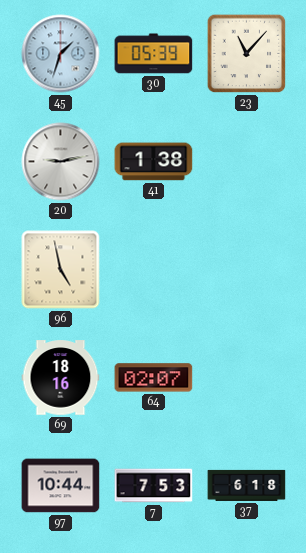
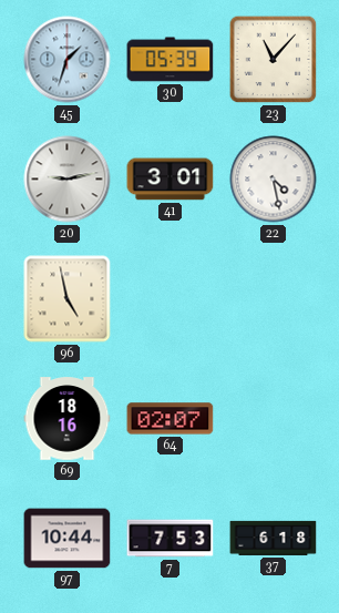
41: 1:38 -> 3:01 (171, 180)
22: none -> 4:28 (274, 180)
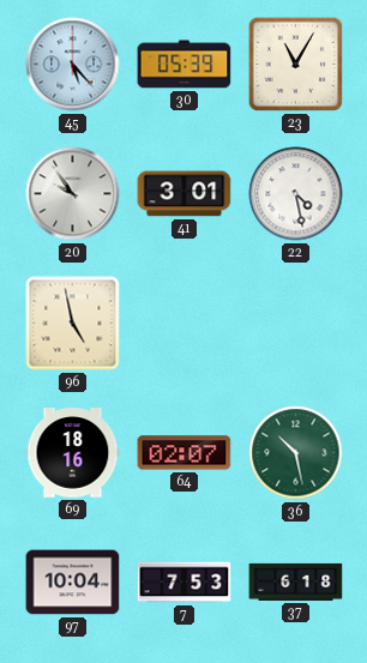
45: 1:33 -> 5:23 (73, 65)
23: 11:07 -> 11:05 (296, 65)
20: 9:13 -> 9:54 (73, 194)
36: none -> 10:28 (296, 453)
97: 10:44 -> 10:04 (73, 583)
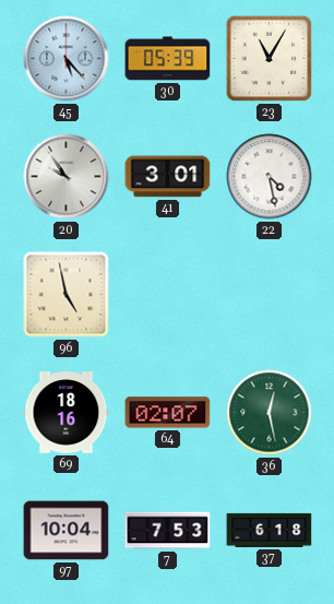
36: 10:28 -> 12:28 (270, 413)
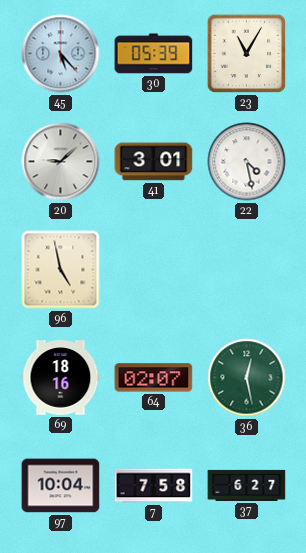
20: 9:54 -> 9:08 (61, 162)
7: 7:53 -> 7:58 (154, 486)
37: 6:18 -> 6:27 (247, 485)
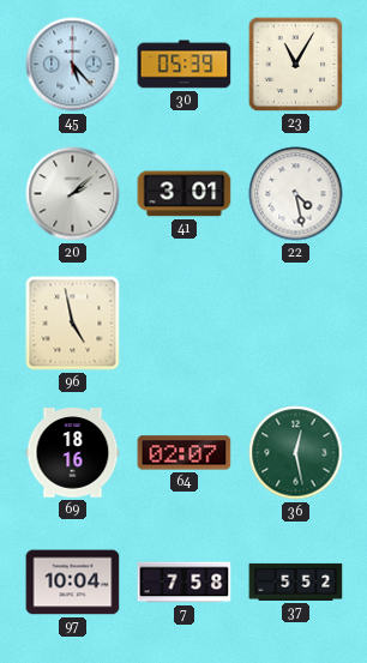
20: 9:08 -> 2:08 (73, 194)
37: 6:27 -> 5:52 (296, 581)
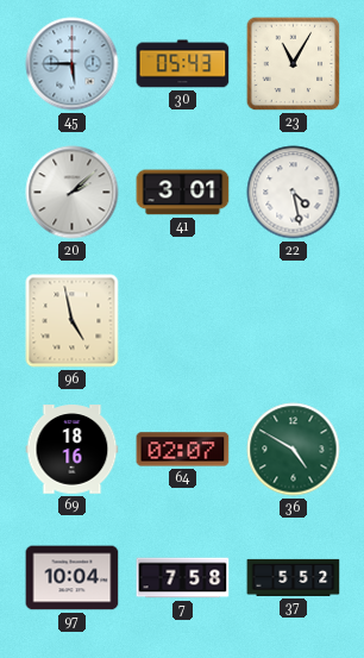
45: 5:23 -> 5:45 (73, 64)
30: 05:39 -> 05:43 (183, 64)
36: 12:28 -> 4:50 (294, 450)
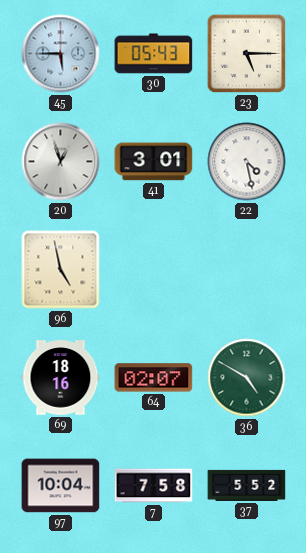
23: 11:05 -> 5:15 (247, 54)
20: 2:08 -> 12:57 (61, 162)
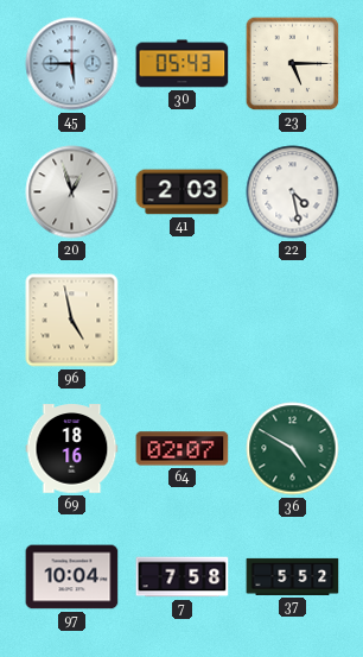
41: 3:01 -> 2:03 (183, 192)
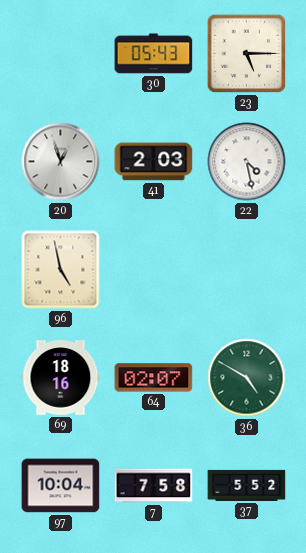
45: 5:45 -> none (72, 64)
